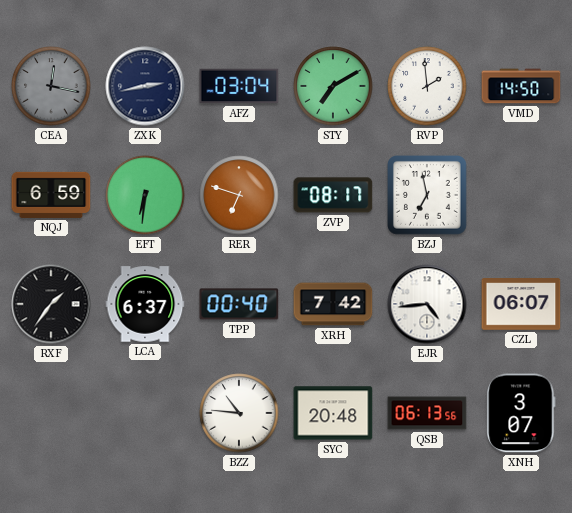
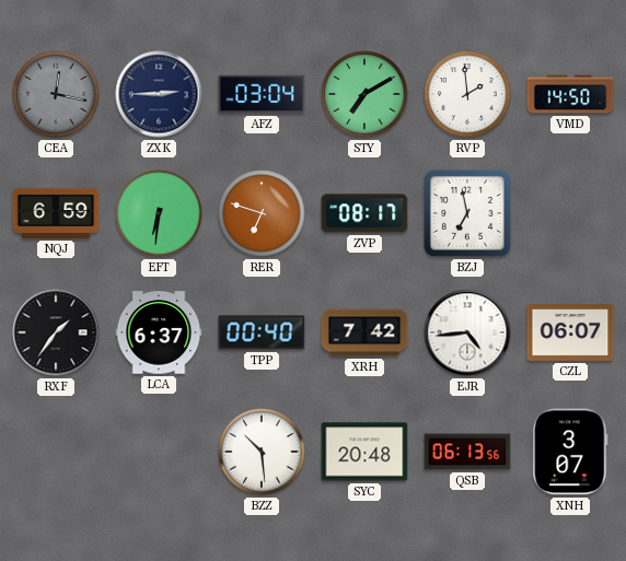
ZXK: 2:43 -> 2:45 (159, 94)
BZZ: 10:46 -> 10:29 (262, 452)
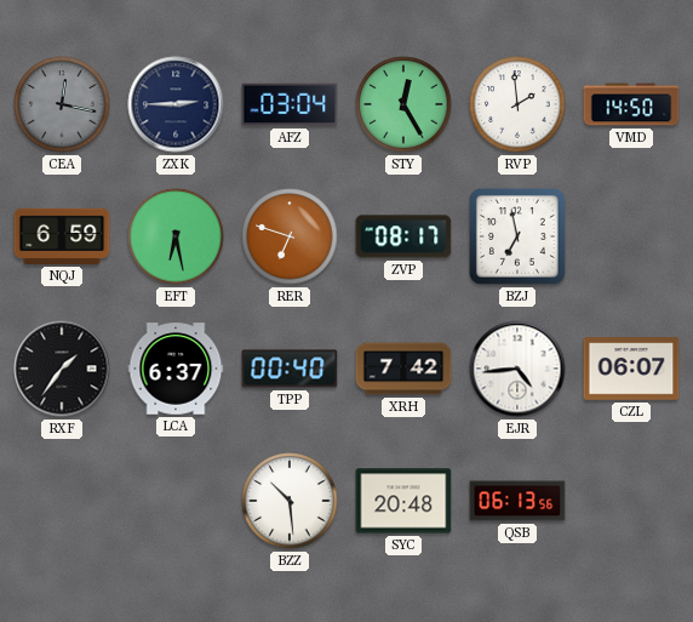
STY: 7:10 -> 12:25 (403, 104)
EFT: 6:31 -> 6:28 (176, 236)
XNH: 3:07 -> none (570, 452)
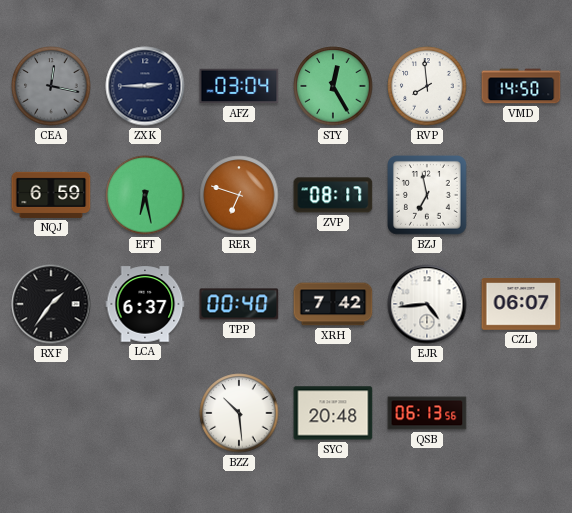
RVP: 1:59 -> 7:59 (427, 86)
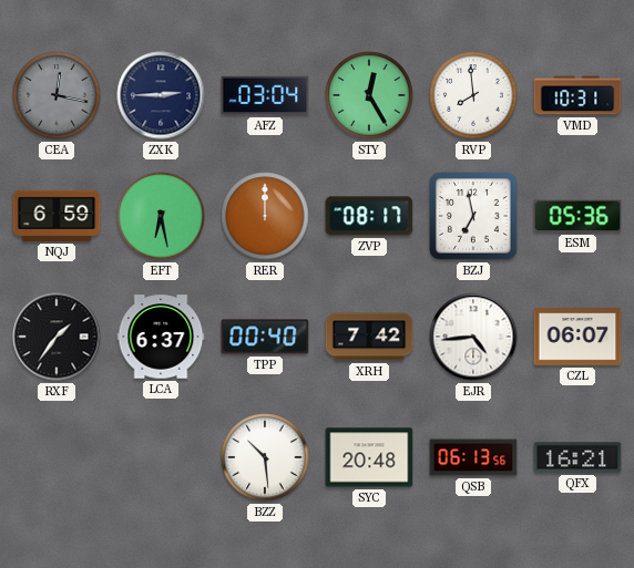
VMD: 14:50 -> 10:31 (577, 95)
RER: 6:48 -> 12:00 (265, 216)
ESM: none -> 05:36 (577, 216)
QFX: none -> 16:21 (577, 457)
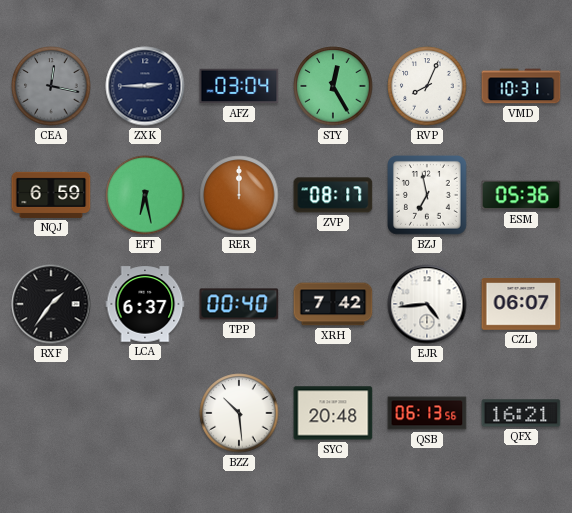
RVP: 7:59 -> 8:04 (427, 86)
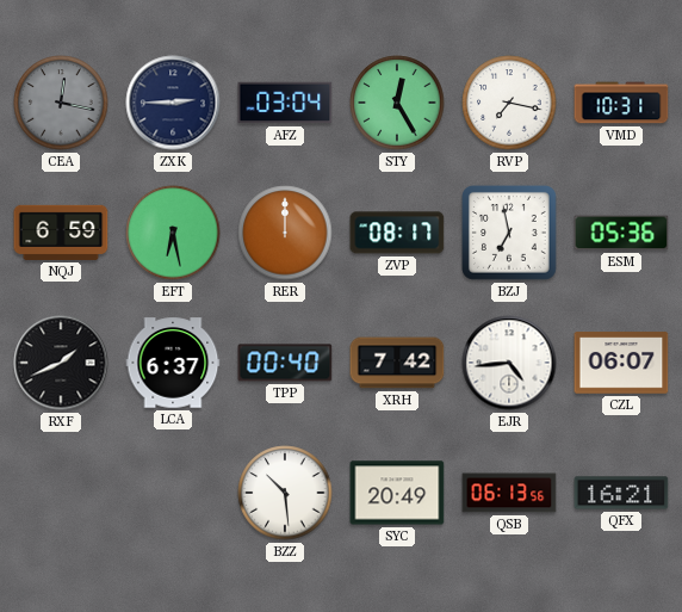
RVP: 8:04 -> 7:17 (509, 103)
RXF: 1:36 -> 1:41 (61, 363)
SYC: 20:48 -> 20:49 (397, 493)
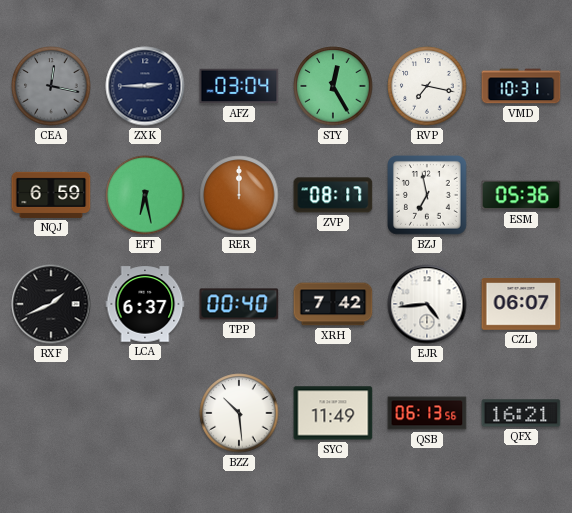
SYC: 20:49 -> 11:49 (333, 413)
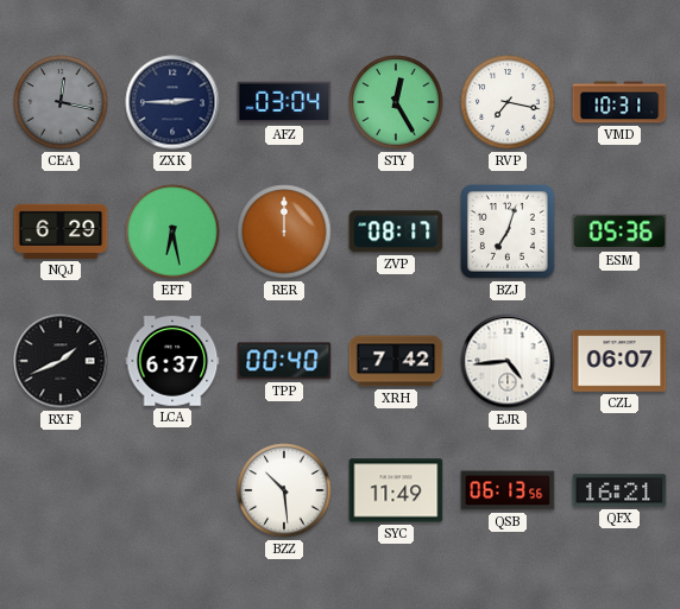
NQJ: 6:59 -> 6:29 (61, 231)
BZJ: 6:58 -> 7:03 (509, 233)
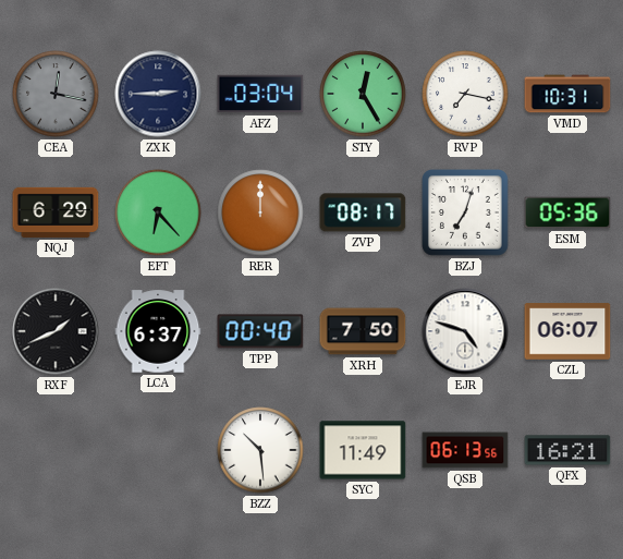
EFT: 6:28 -> 6:23 (158, 212)
XRH: 7:42 -> 7:50 (363, 331)
EJR: 4:44 -> 4:48 (465, 331)
